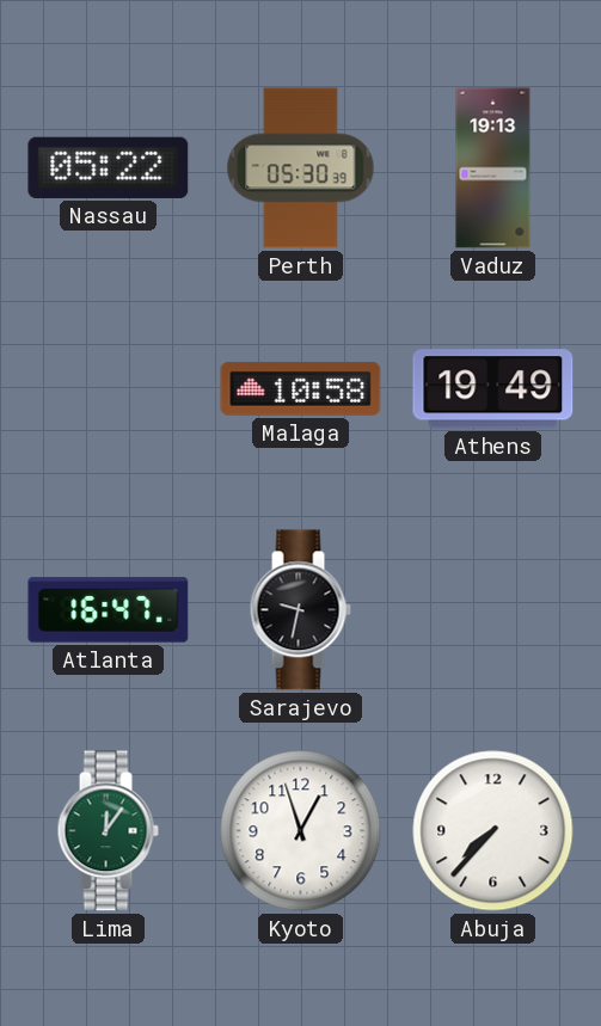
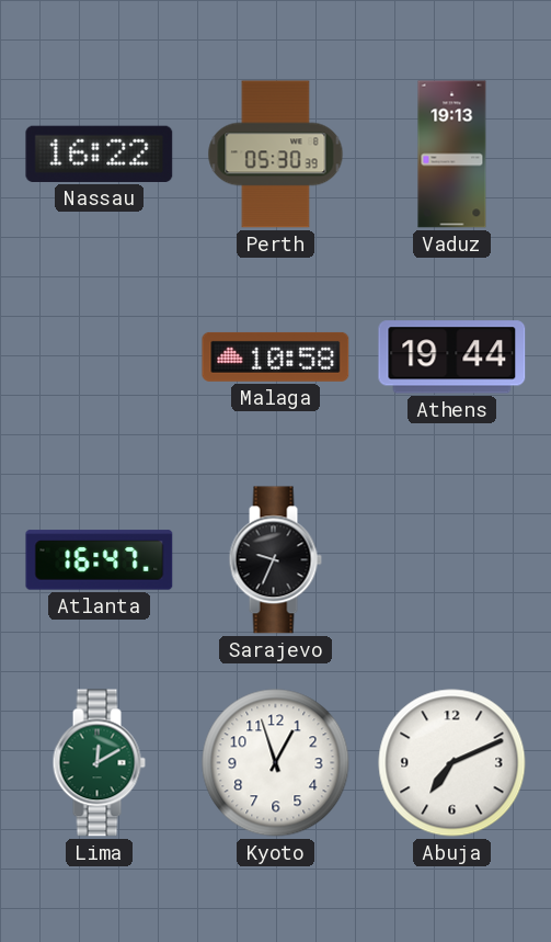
Nassau: 05:22 -> 16:22 (100, 154)
Athens: 19:49 -> 19:44 (452, 357)
Sarajevo: 9:32 -> 9:34 (275, 560)
Lima: 12:06 -> 12:10 (99, 763)
Abuja: 7:37 -> 7:11 (452, 763)
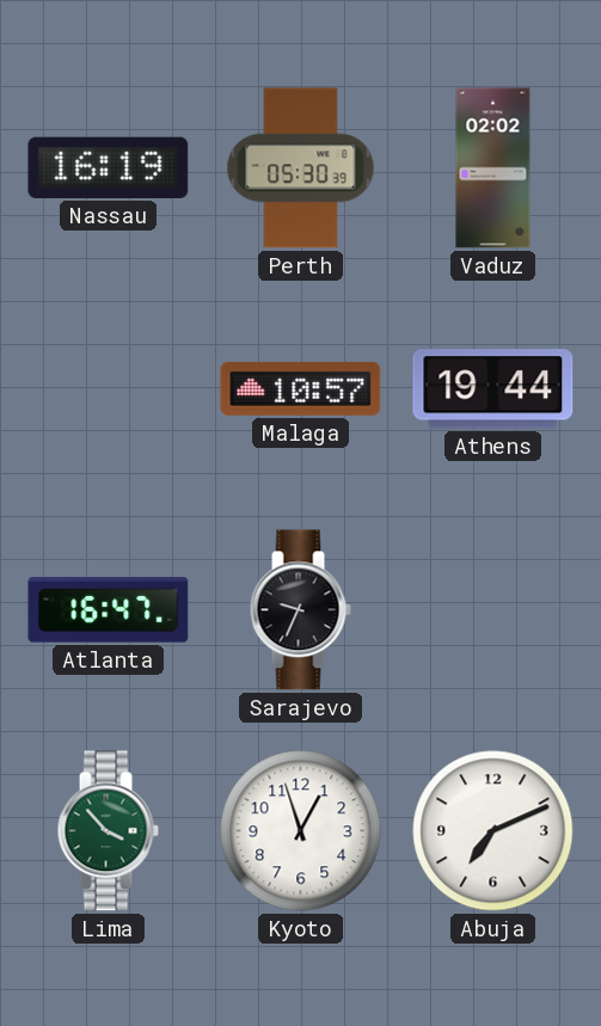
Nassau: 16:22 -> 16:19 (109, 167)
Vaduz: 19:13 -> 02:02 (493, 168)
Malaga: 10:58 -> 10:57 (301, 388)
Lima: 12:10 -> 3:53 (108, 831)
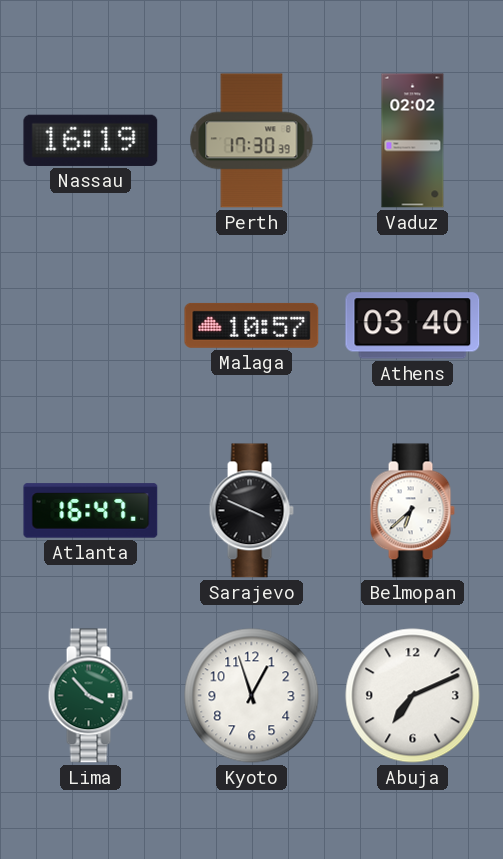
Perth: 05:30 -> 17:30 (252, 141)
Athens: 19:44 -> 03:40 (413, 326)
Sarajevo: 9:34 -> 3:49 (251, 511)
Belmopan: none -> 6:38 (412, 511)
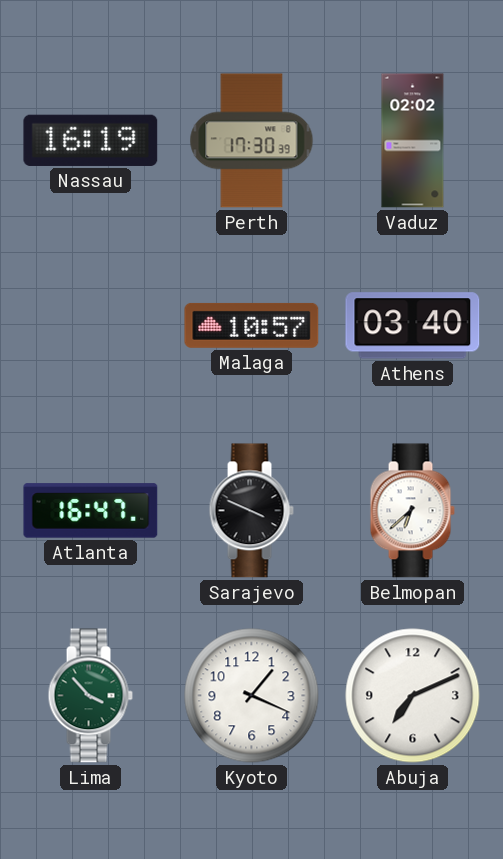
Kyoto: 12:57 -> 1:19 (252, 696)
